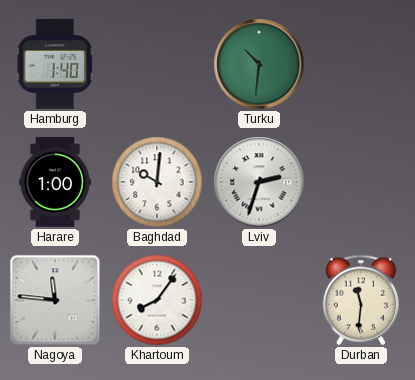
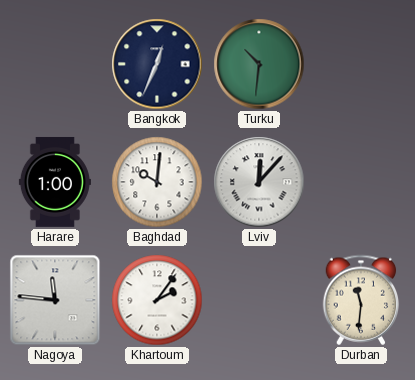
Hamburg: 1:40 -> none (55, 64)
Bangkok: none -> 12:34 (157, 64)
Lviv: 2:33 -> 12:07 (259, 182)
Khartoum: 8:06 -> 2:06 (157, 300)
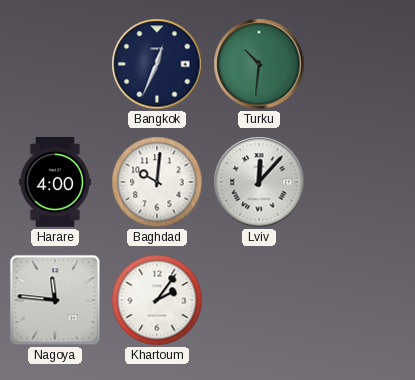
Harare: 1:00 -> 4:00 (55, 182)
Durban: 11:31 -> none (361, 300)
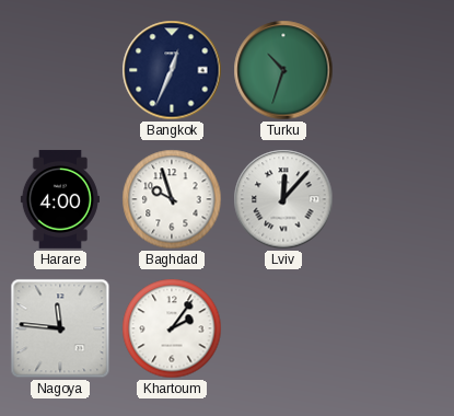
Turku: 10:31 -> 10:33 (283, 70)
Baghdad: 10:01 -> 9:57 (172, 199)
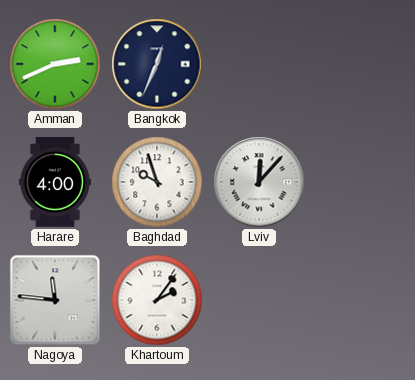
Amman: none -> 2:41 (55, 64)
Turku: 10:33 -> none (283, 70)
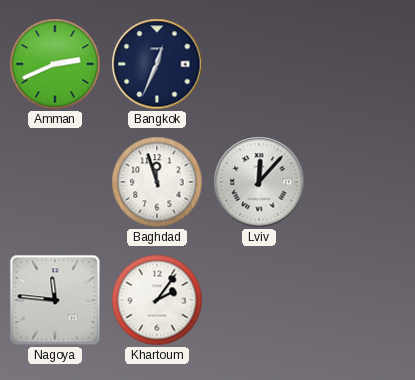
Harare: 4:00 -> none (55, 182)
Baghdad: 9:57 -> 11:57 (157, 182)
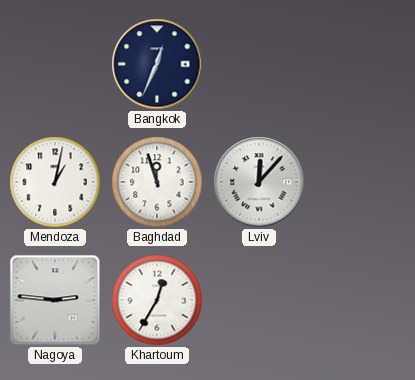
Amman: 2:41 -> none (55, 64)
Mendoza: none -> 1:02 (55, 182)
Nagoya: 11:46 -> 2:46 (55, 300)
Khartoum: 2:06 -> 12:35 (157, 300)
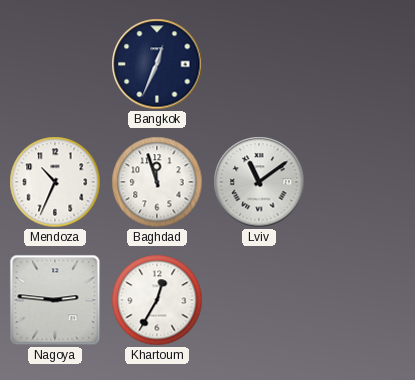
Mendoza: 1:02 -> 10:34 (55, 182)
Lviv: 12:07 -> 11:09 (259, 182)
